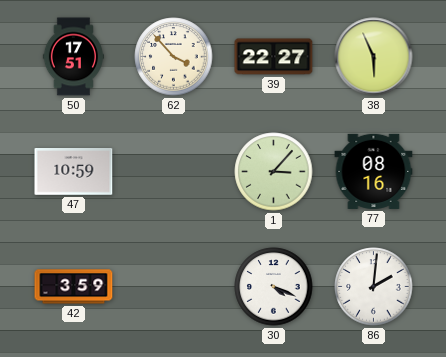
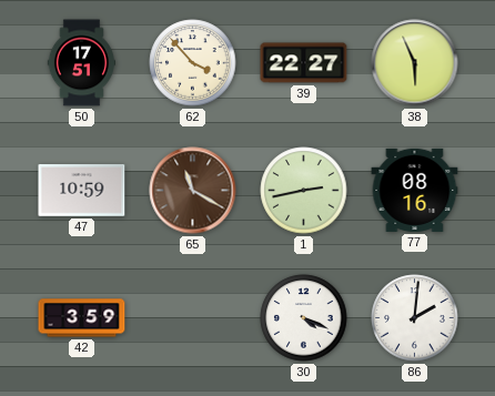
65: none -> 11:20 (193, 191)
1: 3:07 -> 2:43 (304, 191)
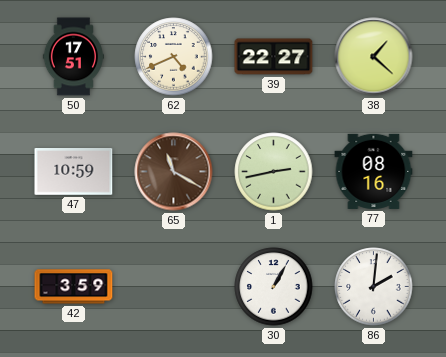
62: 3:53 -> 4:41 (174, 57)
38: 5:56 -> 1:22 (374, 57)
30: 4:19 -> 1:05 (274, 287)
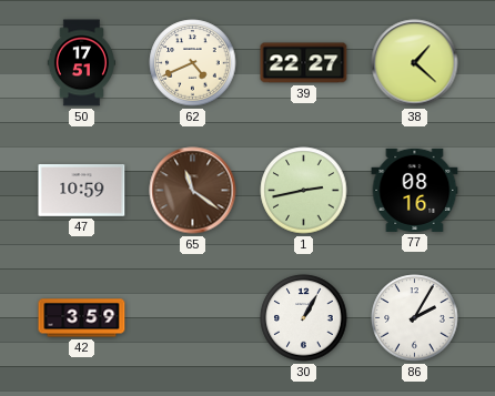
65: 11:20 -> 11:21 (193, 191)
86: 2:01 -> 2:05 (415, 318)
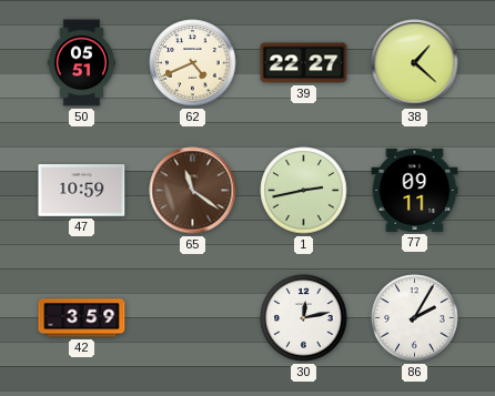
50: 17:51 -> 05:51 (81, 63)
77: 08:16 -> 09:11 (415, 190)
30: 1:05 -> 12:13 (304, 318)
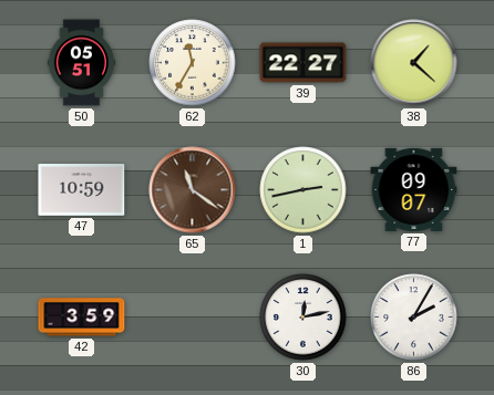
62: 4:41 -> 11:35 (193, 63)
77: 09:11 -> 09:07 (414, 189)
